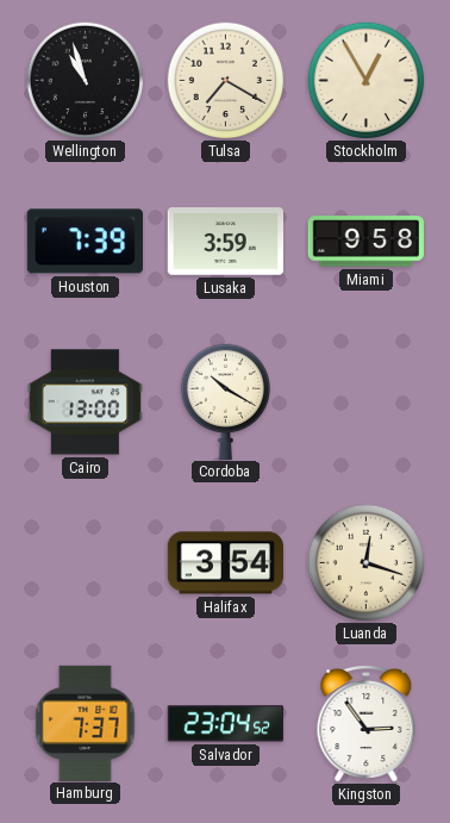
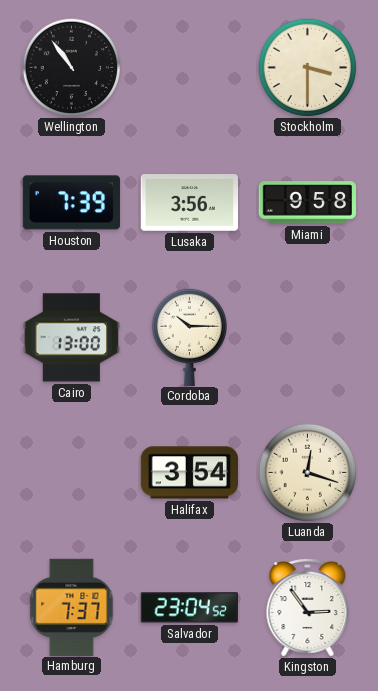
Wellington: 10:57 -> 10:54 (72, 68)
Tulsa: 7:20 -> none (226, 81)
Stockholm: 12:55 -> 3:30 (308, 68)
Lusaka: 3:59 -> 3:56 (189, 203)
Cordoba: 10:20 -> 10:15 (189, 337)
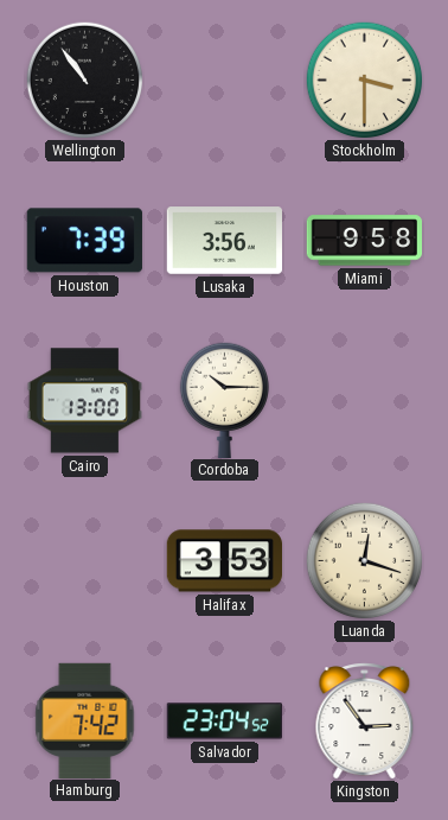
Halifax: 3:54 -> 3:53 (224, 561)
Hamburg: 7:37 -> 7:42 (85, 720)
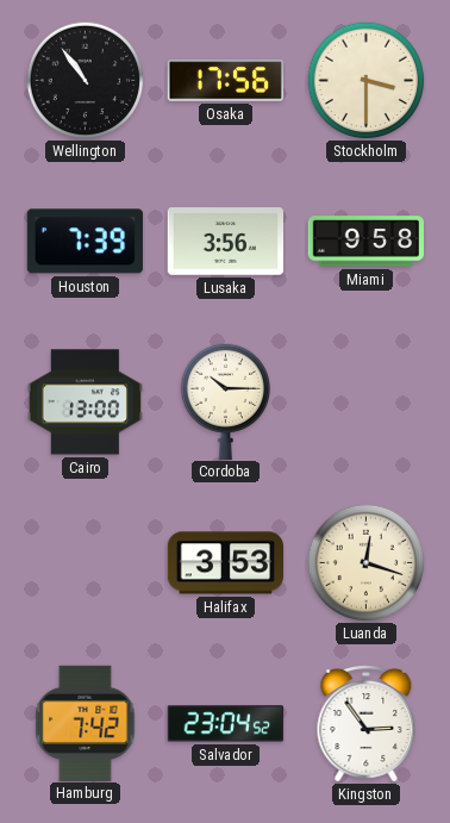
Osaka: none -> 17:56 (225, 81)
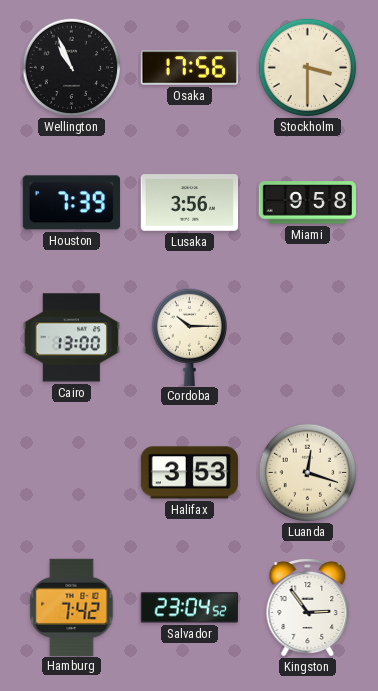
Wellington: 10:54 -> 10:56 (72, 68)
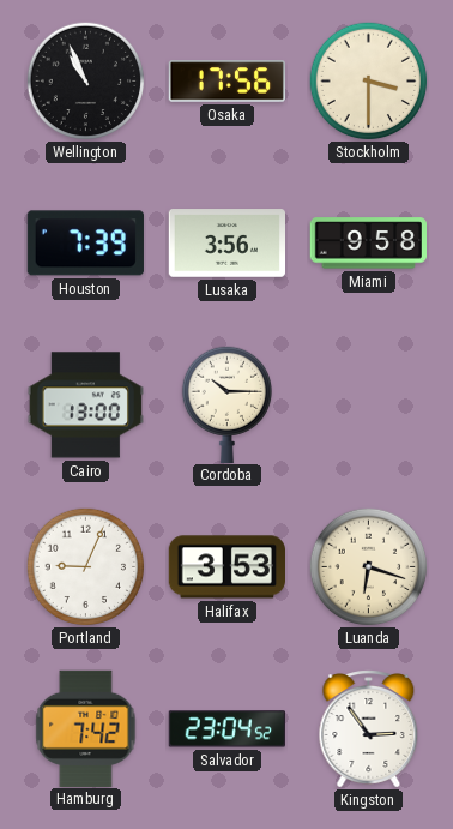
Portland: none -> 9:04 (86, 567)
Luanda: 12:18 -> 6:18 (369, 567)
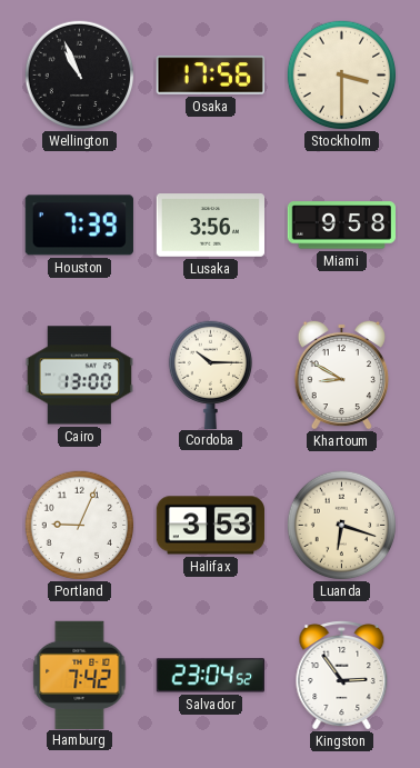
Khartoum: none -> 8:50 (341, 375)
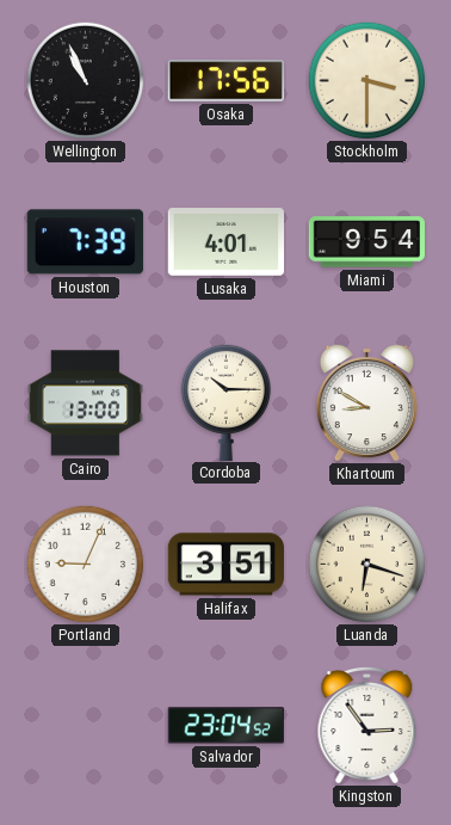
Lusaka: 3:56 -> 4:01 (225, 242)
Miami: 9:58 -> 9:54 (366, 242)
Halifax: 3:53 -> 3:51 (225, 565)
Hamburg: 7:42 -> none (80, 675)
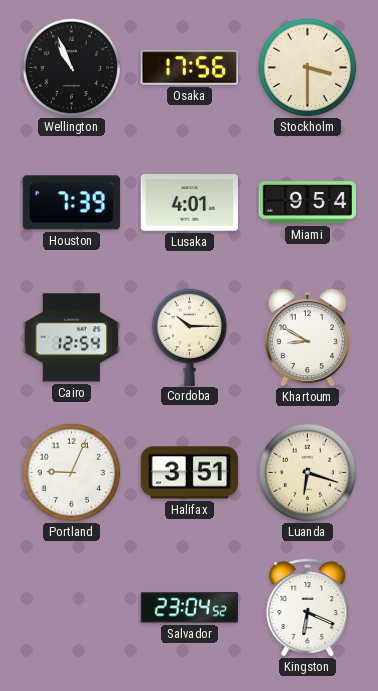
Cairo: 13:00 -> 12:54 (71, 338)
Kingston: 2:54 -> 6:19 (308, 608)
